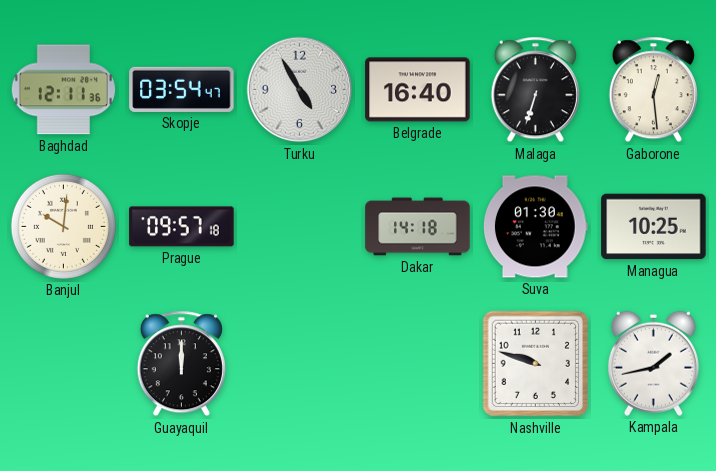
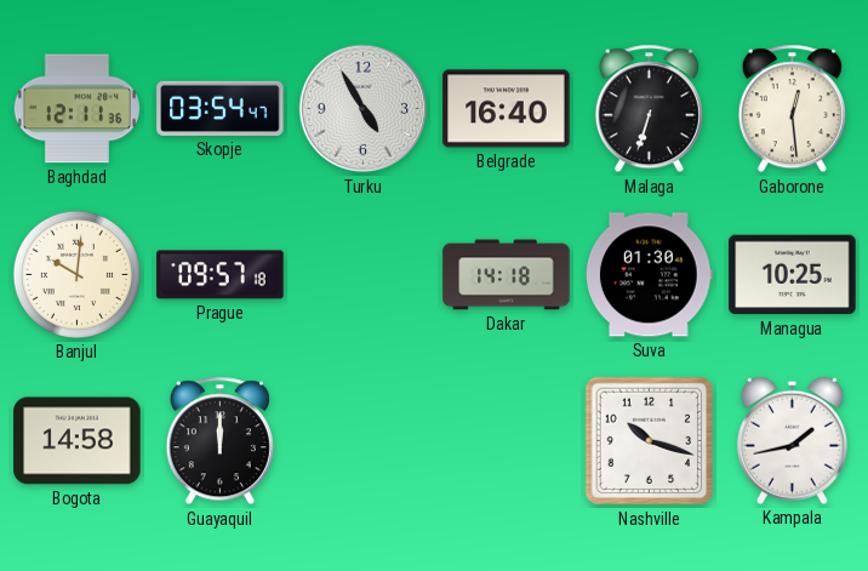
Bogota: none -> 14:58 (78, 441)
Nashville: 9:48 -> 10:18 (650, 441)
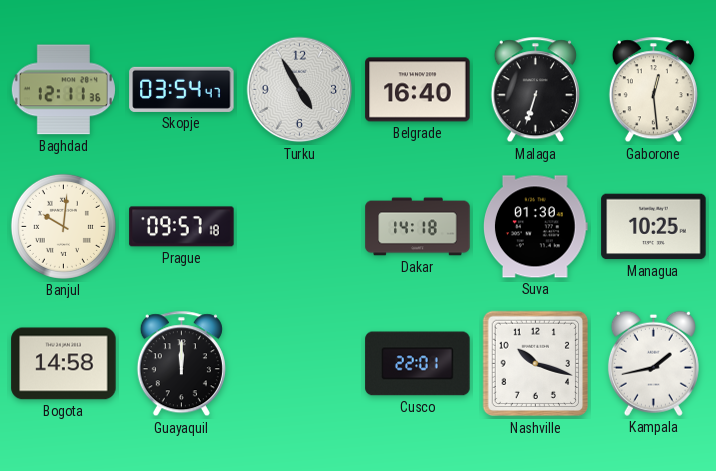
Cusco: none -> 22:01 (418, 364)
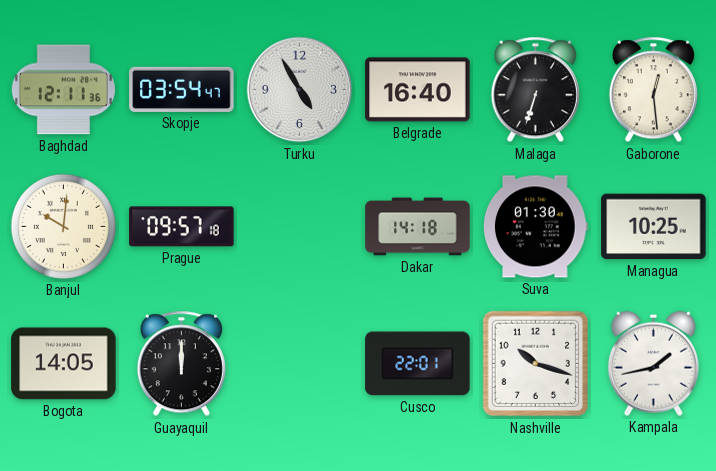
Bogota: 14:58 -> 14:05 (64, 364)
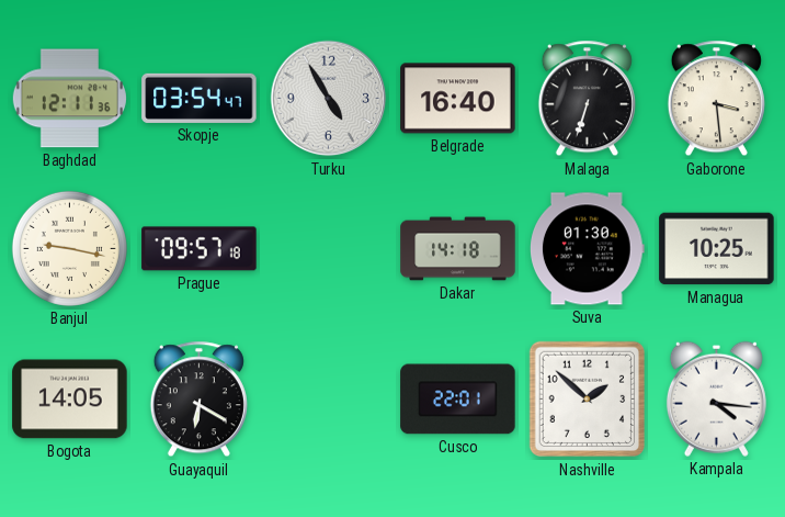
Gaborone: 12:29 -> 3:29 (716, 99)
Banjul: 10:01 -> 9:17 (69, 248)
Guayaquil: 12:00 -> 6:20 (198, 400)
Nashville: 10:18 -> 1:52 (588, 400)
Kampala: 1:43 -> 4:16 (716, 398)
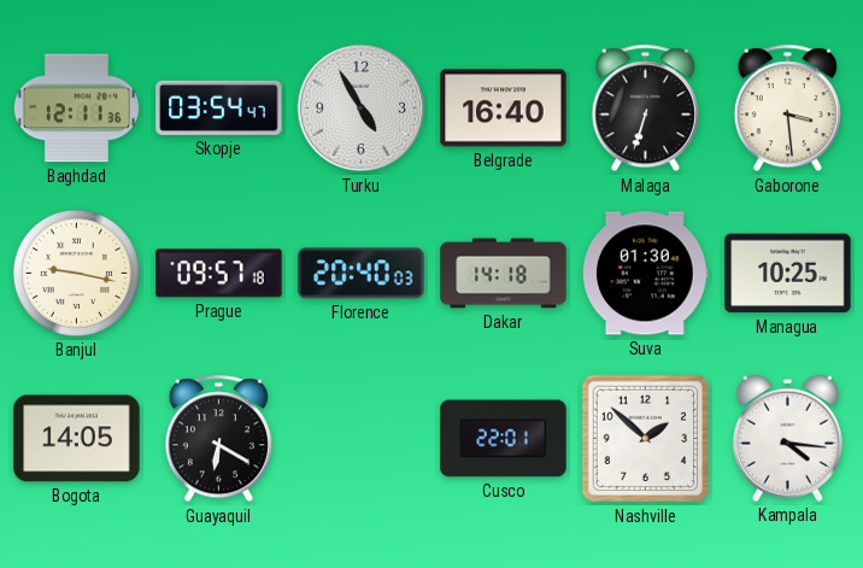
Florence: none -> 20:40 (362, 274)
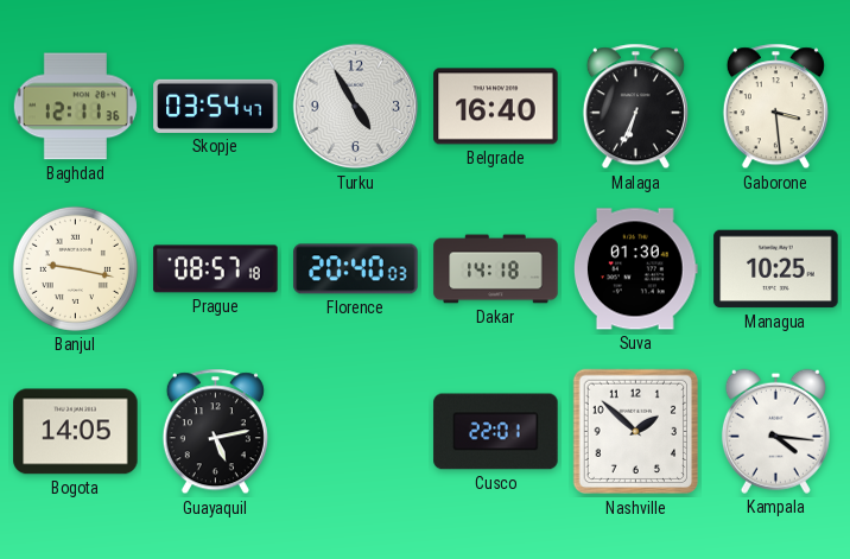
Malaga: 6:33 -> 6:34 (635, 107)
Prague: 09:57 -> 08:57 (216, 269)
Guayaquil: 6:20 -> 5:13 (215, 432)
